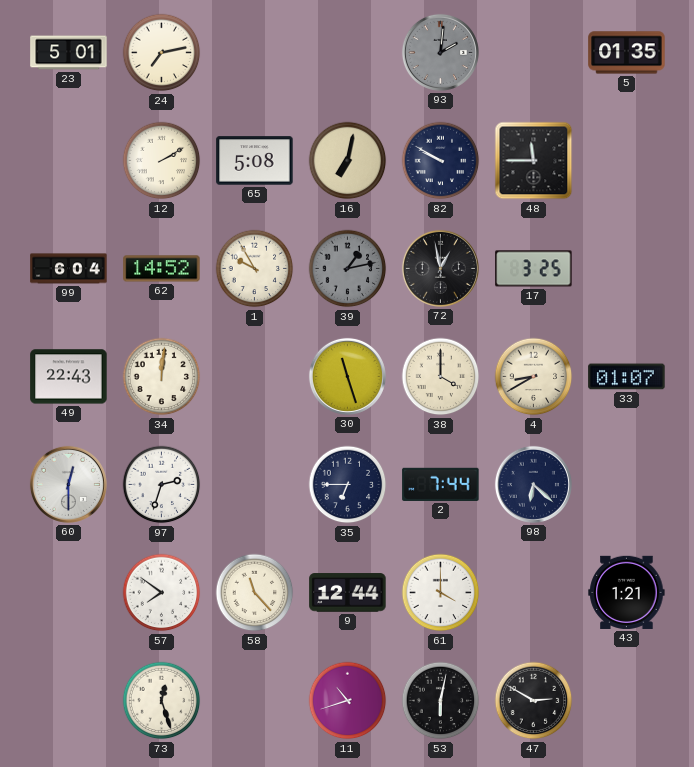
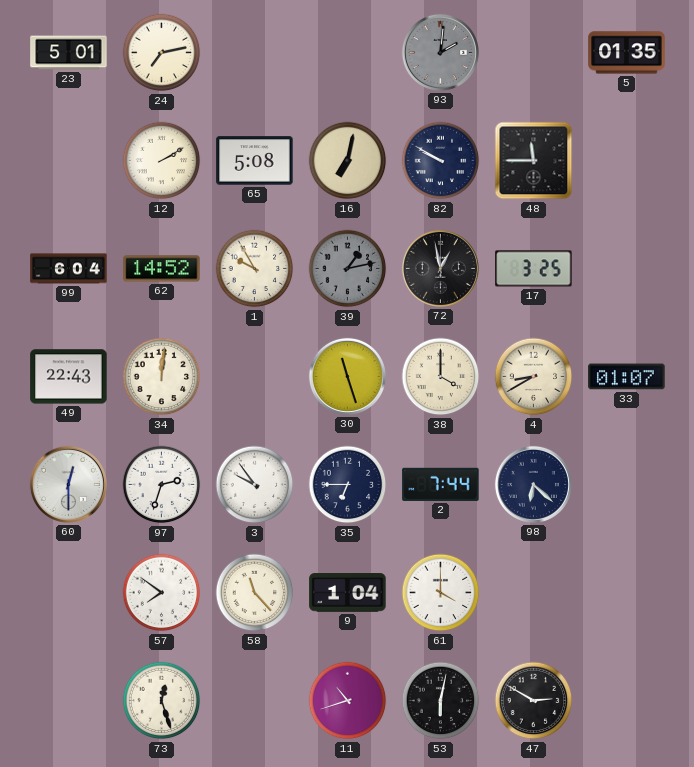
3: none -> 9:54 (255, 485)
9: 12:44 -> 1:04 (348, 593)
43: 1:21 -> none (627, 592)
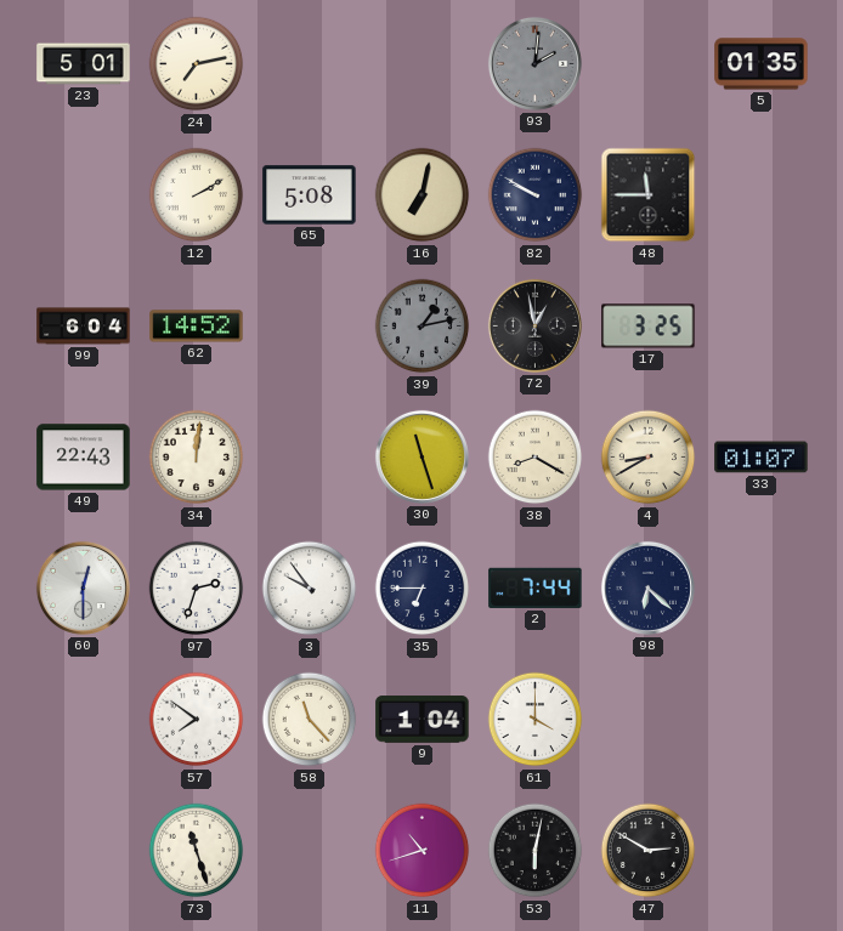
1: 9:55 -> none (255, 269)
38: 4:00 -> 8:20 (536, 458)
73: 12:27 -> 11:27 (197, 851)
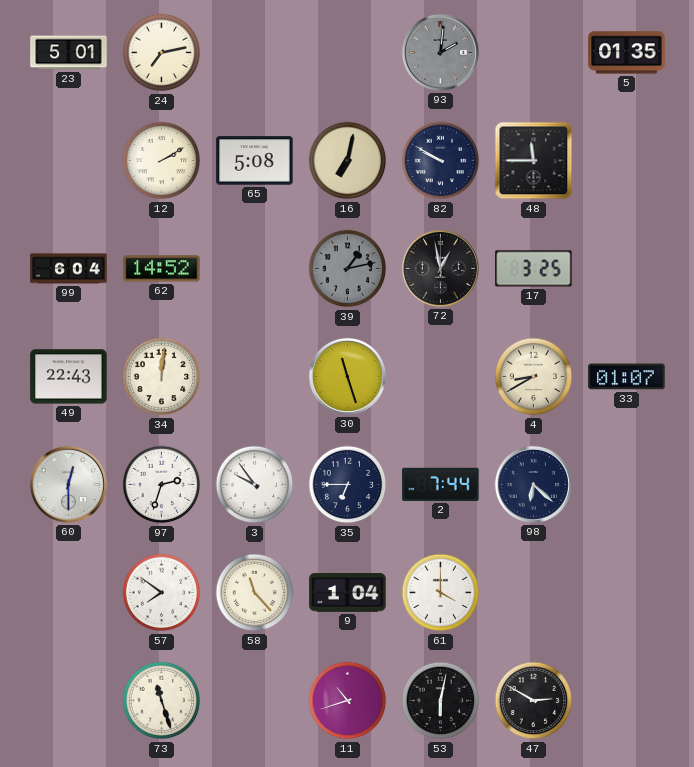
38: 8:20 -> none (536, 458)
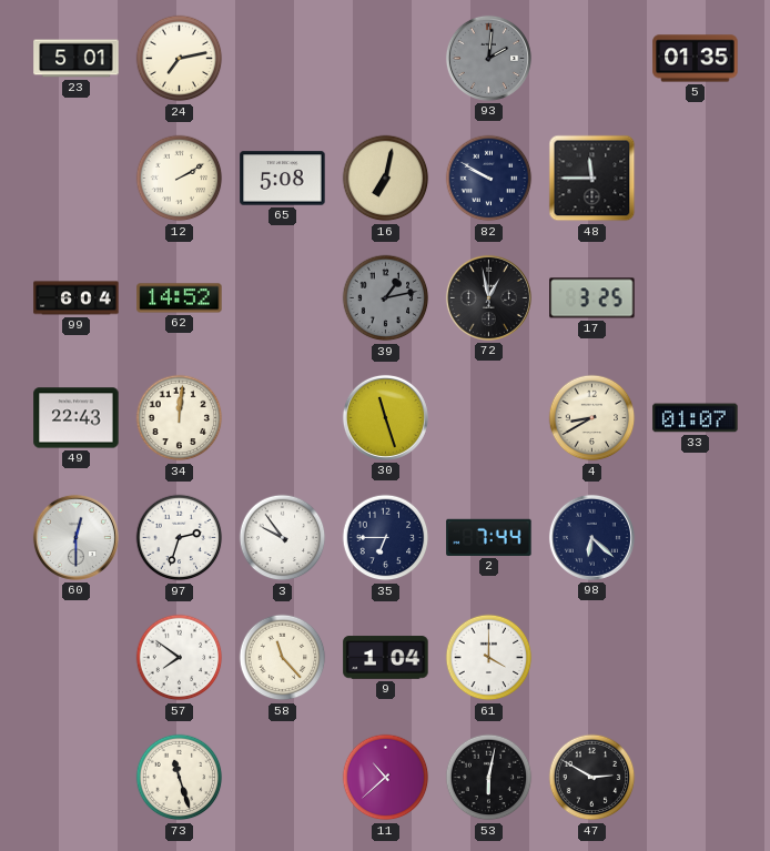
11: 10:42 -> 10:38 (386, 778)
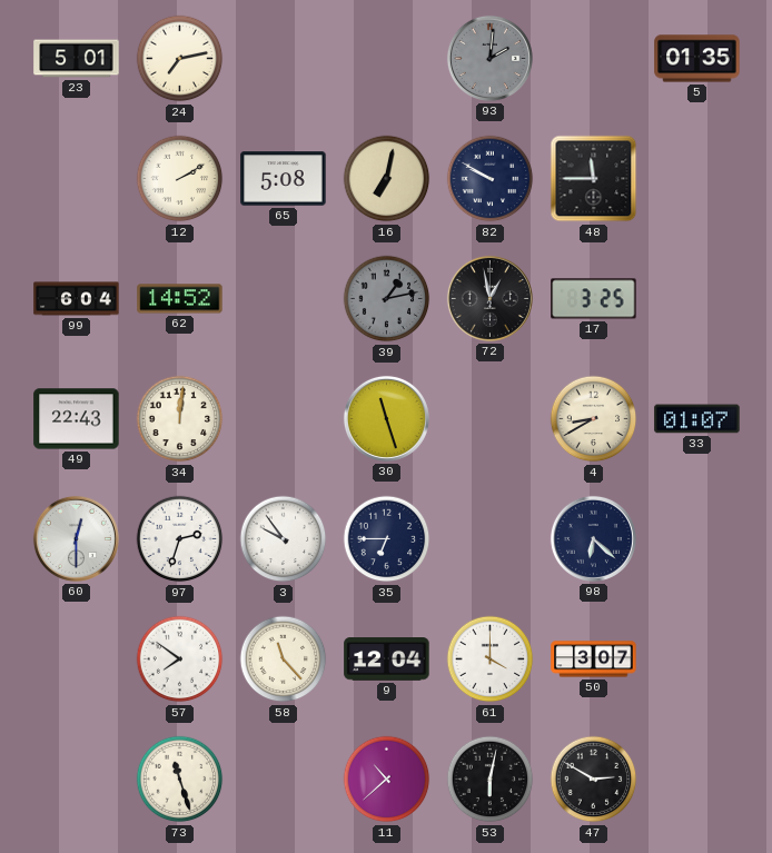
2: 7:44 -> none (489, 537)
9: 1:04 -> 12:04 (387, 659)
50: none -> 3:07 (594, 659)
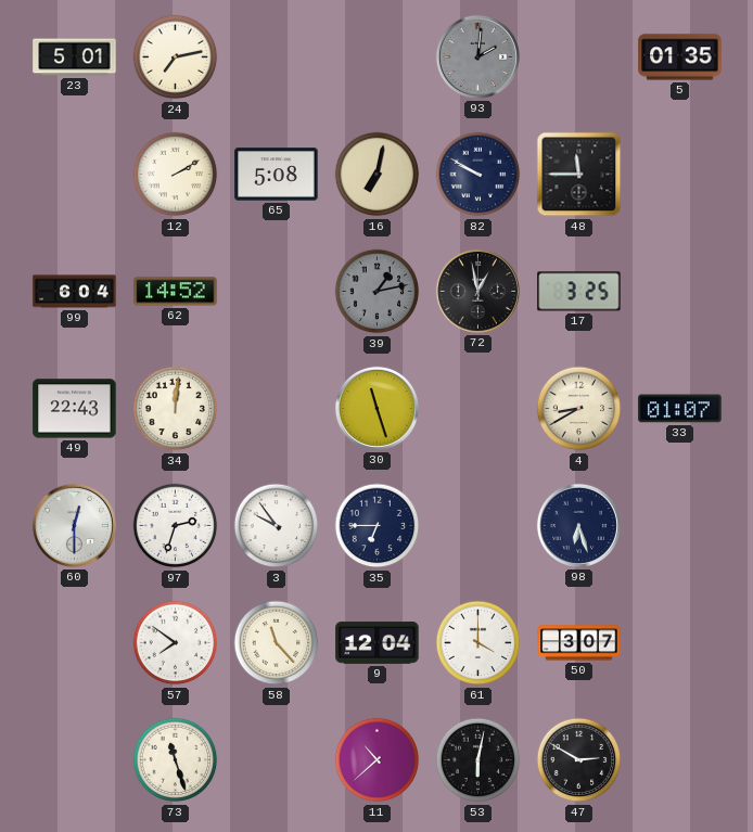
98: 6:22 -> 6:27 (578, 525)
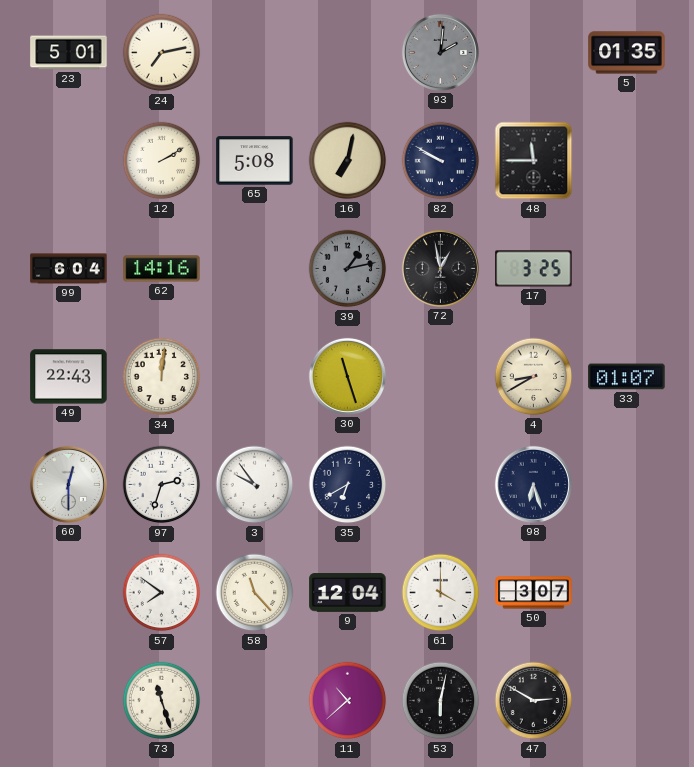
62: 14:52 -> 14:16 (162, 269)
35: 6:45 -> 6:40 (348, 485)
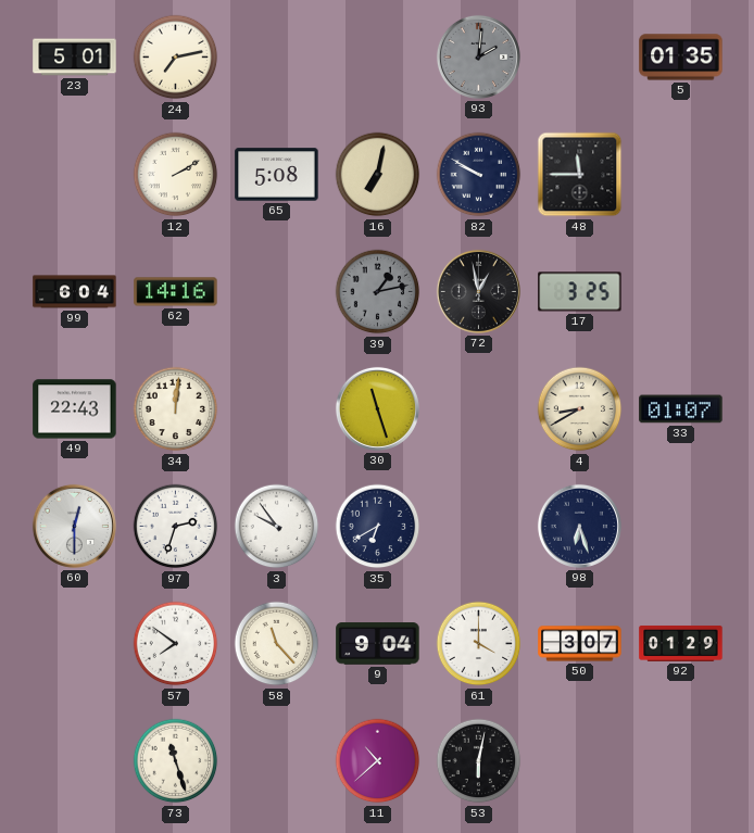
9: 12:04 -> 9:04 (378, 644)
92: none -> 01:29 (681, 643)
47: 2:50 -> none (534, 701)
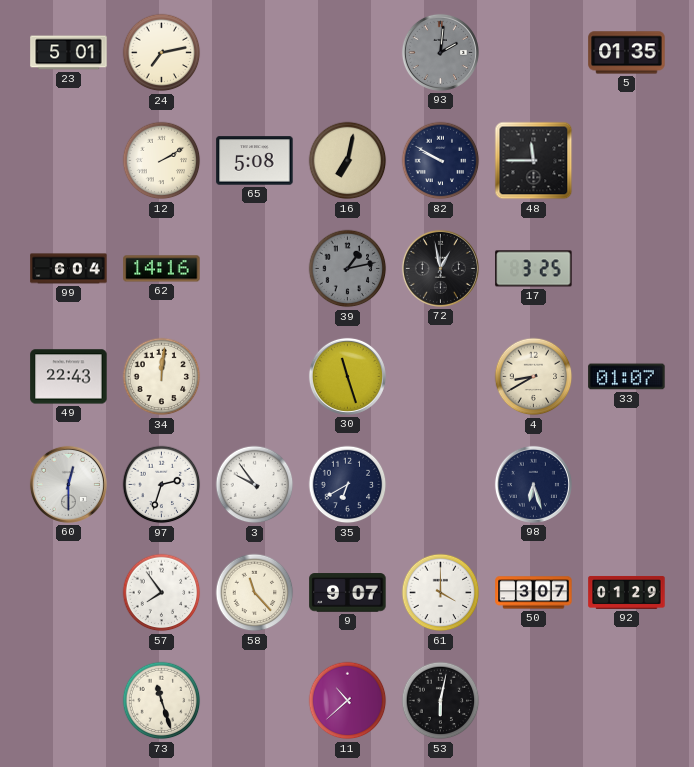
57: 7:51 -> 7:54 (162, 593)
9: 9:04 -> 9:07 (348, 593)
